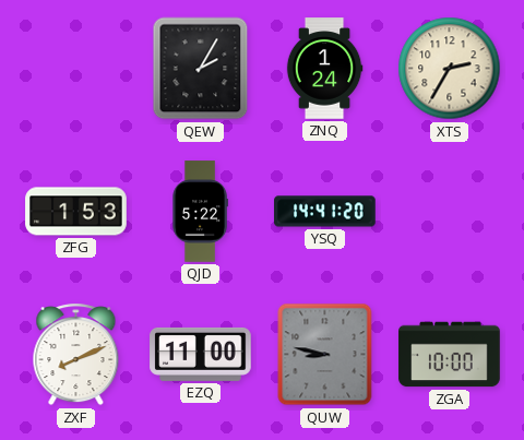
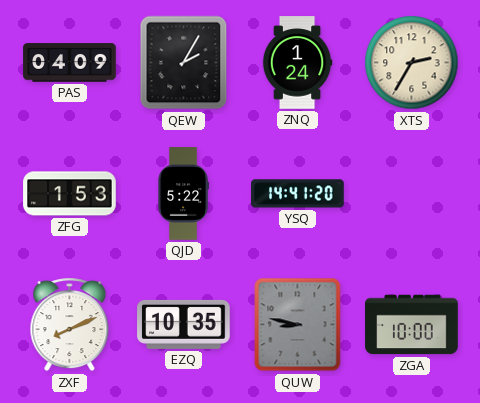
PAS: none -> 04:09 (70, 63)
EZQ: 11:00 -> 10:35 (184, 324)
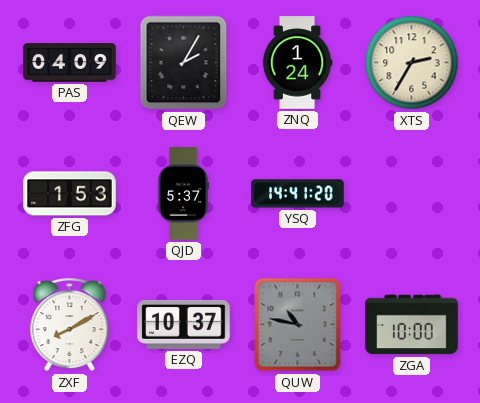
QJD: 5:22 -> 5:37 (183, 194)
ZXF: 8:11 -> 8:10 (70, 325)
EZQ: 10:35 -> 10:37 (184, 324)
QUW: 8:47 -> 10:47 (298, 325)
